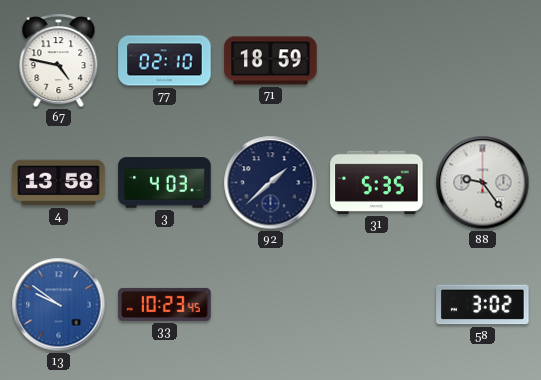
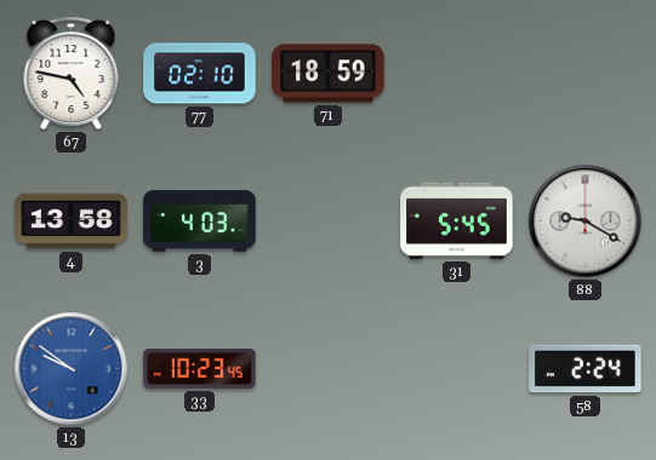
92: 1:38 -> none (271, 183)
31: 5:35 -> 5:45 (457, 220)
88: 9:24 -> 9:20 (586, 222)
58: 3:02 -> 2:24 (586, 369)
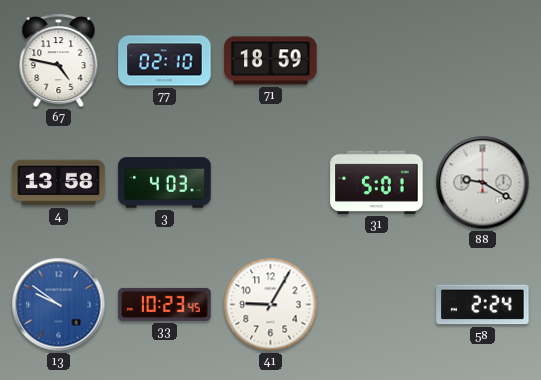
31: 5:45 -> 5:01 (377, 182)
41: none -> 9:05 (271, 305)
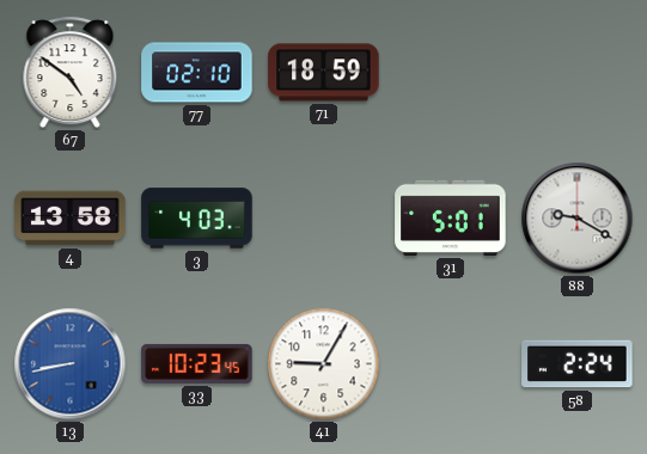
67: 4:47 -> 4:51 (71, 73)
13: 9:51 -> 8:43 (71, 364)
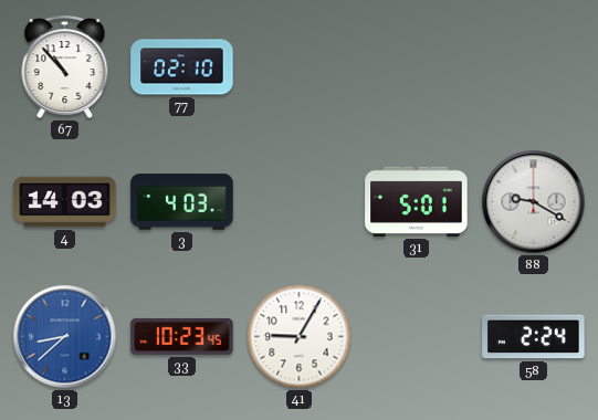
67: 4:51 -> 10:53 (65, 67)
71: 18:59 -> none (324, 73)
4: 13:58 -> 14:03 (65, 202)
13: 8:43 -> 8:38 (65, 337)
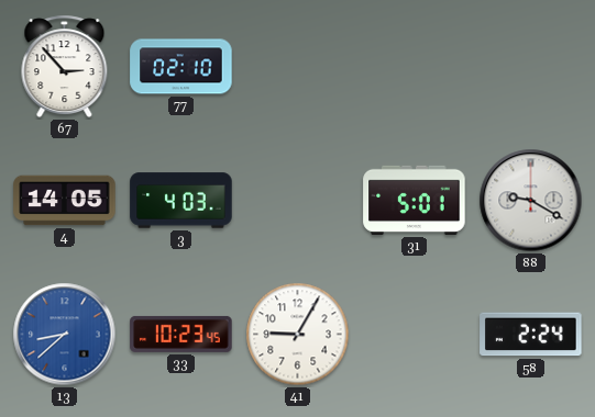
67: 10:53 -> 2:53 (65, 67)
4: 14:03 -> 14:05 (65, 201)
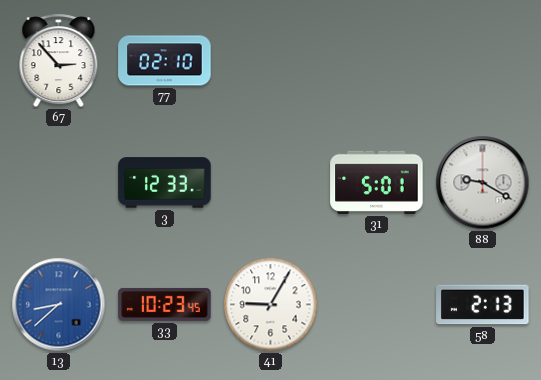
4: 14:05 -> none (65, 201)
3: 4:03 -> 12:33 (165, 183)
58: 2:24 -> 2:13 (483, 305)
